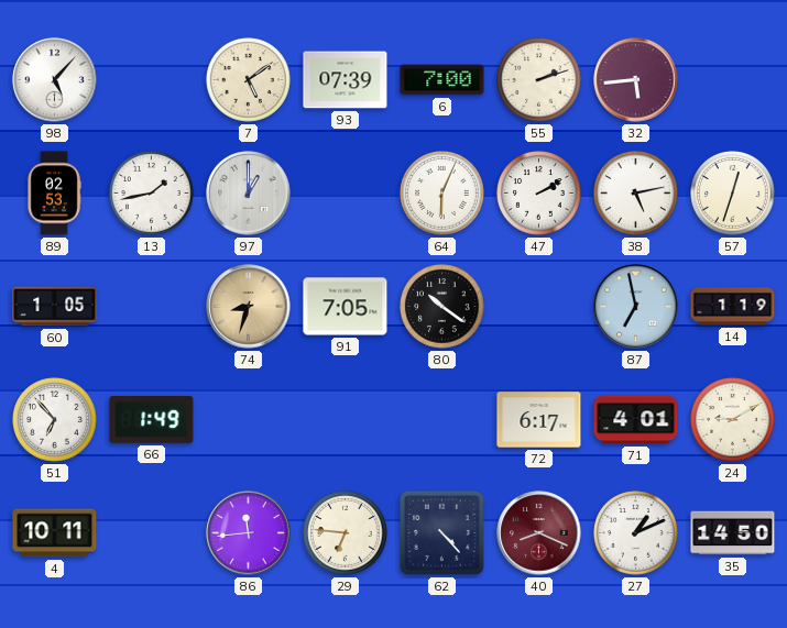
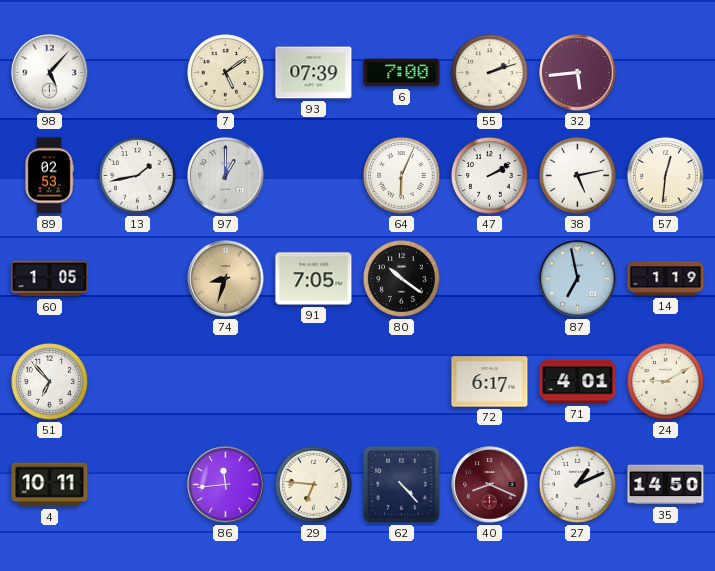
57: 12:33 -> 12:31 (666, 176)
66: 1:49 -> none (152, 419)
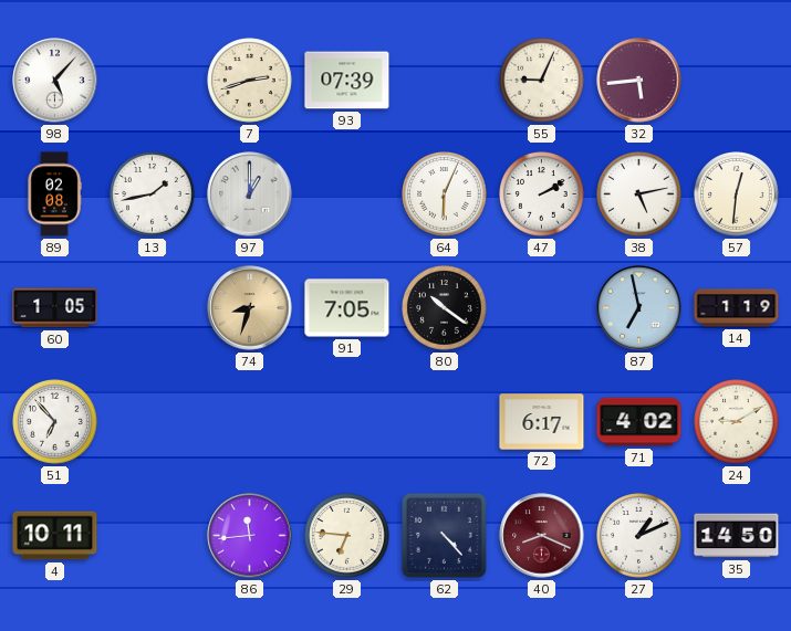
7: 5:09 -> 2:42 (250, 81)
6: 7:00 -> none (402, 73)
55: 2:12 -> 9:04 (542, 81)
89: 02:53 -> 02:08 (54, 194)
71: 4:01 -> 4:02 (639, 422)
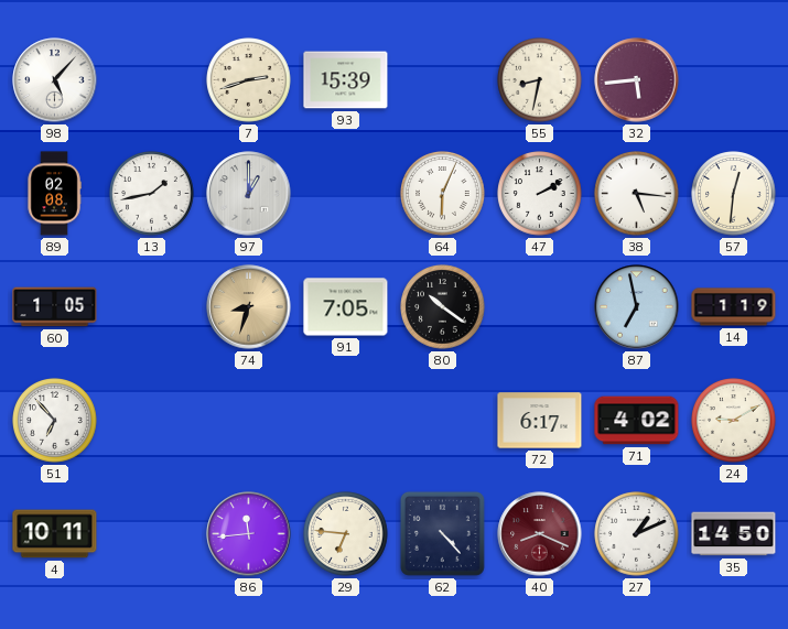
93: 07:39 -> 15:39 (346, 80)
55: 9:04 -> 8:32 (540, 80)
38: 5:13 -> 5:16 (637, 194)
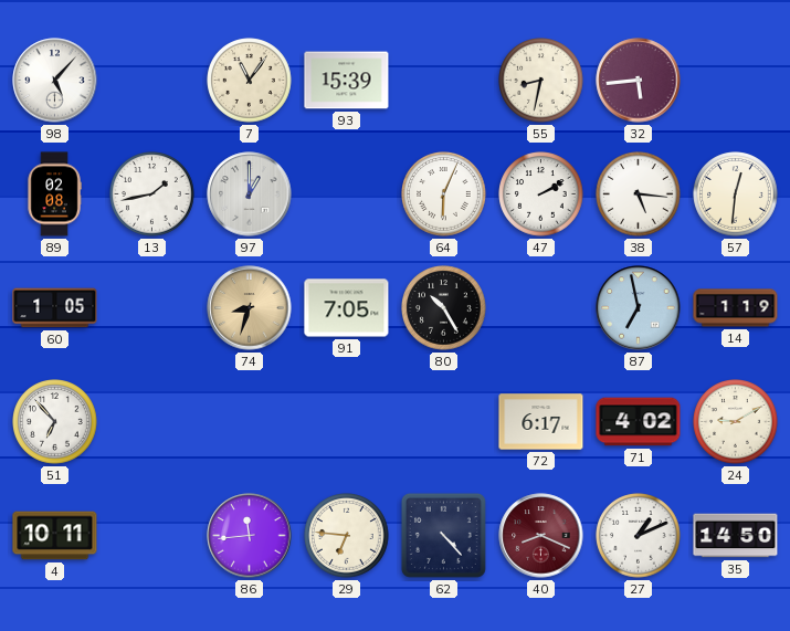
7: 2:42 -> 11:06 (250, 81)
80: 10:21 -> 10:25 (444, 308)
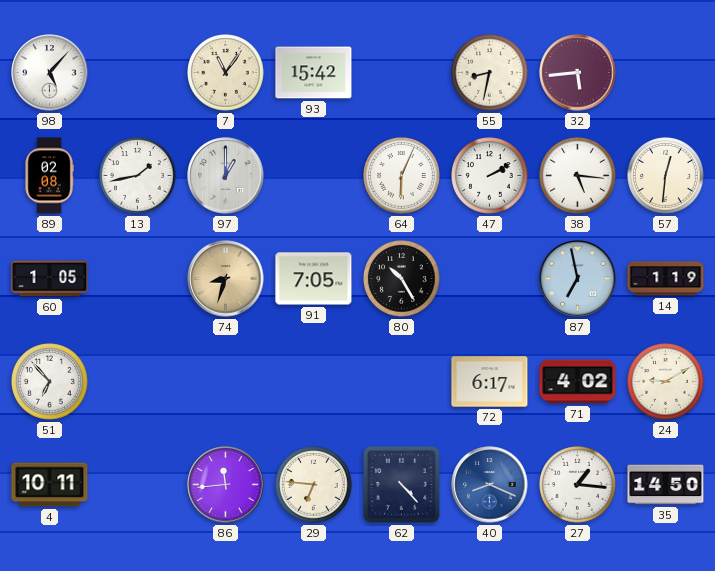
93: 15:39 -> 15:42 (314, 73)
40 dial: burgundy -> blue (490, 485)
27: 1:11 -> 1:16 (578, 485)
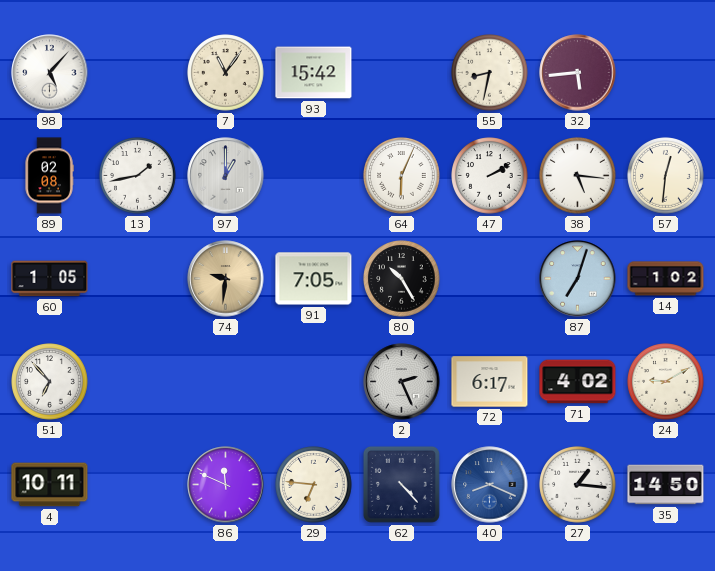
74: 8:33 -> 9:31 (226, 279)
87: 6:58 -> 7:03 (578, 279)
14: 1:19 -> 1:02 (666, 279)
2: none -> 2:26 (402, 382)
86: 11:44 -> 11:49 (226, 485)
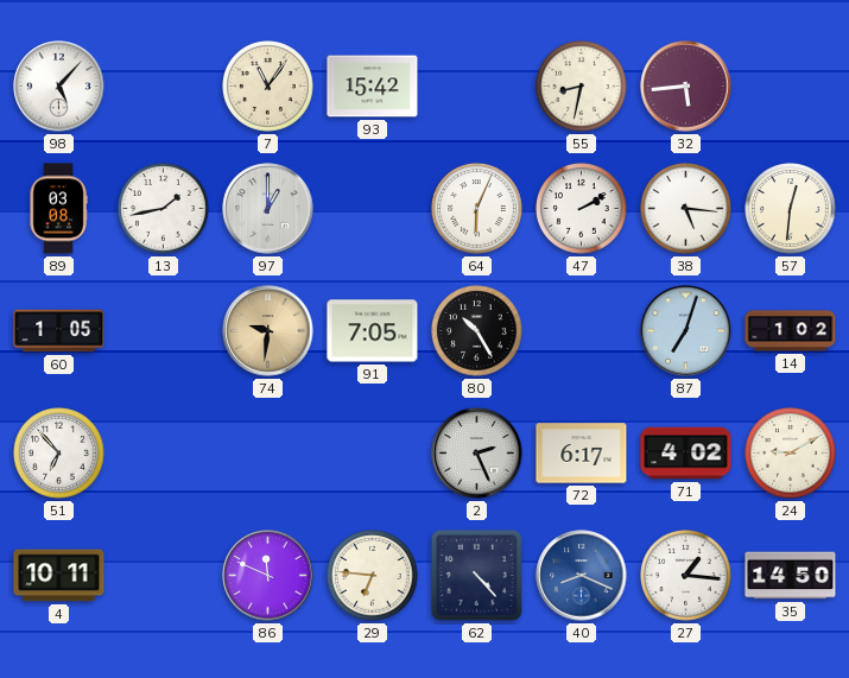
89: 02:08 -> 03:08 (58, 209)
